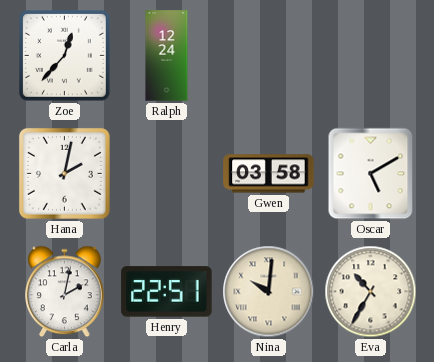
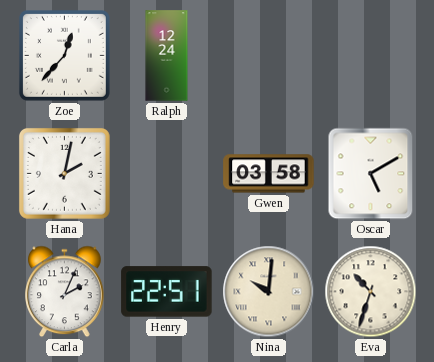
Carla: 2:02 -> 2:04 (65, 292)
Eva: 10:35 -> 10:33 (371, 292)
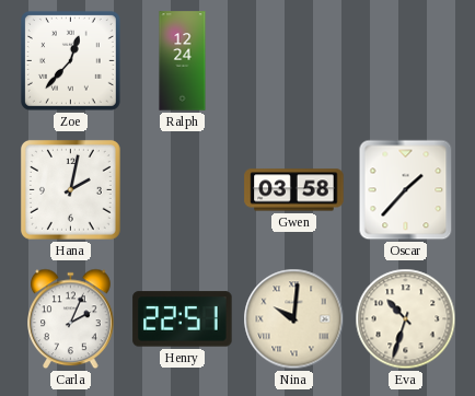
Oscar: 5:10 -> 1:37 (406, 190)
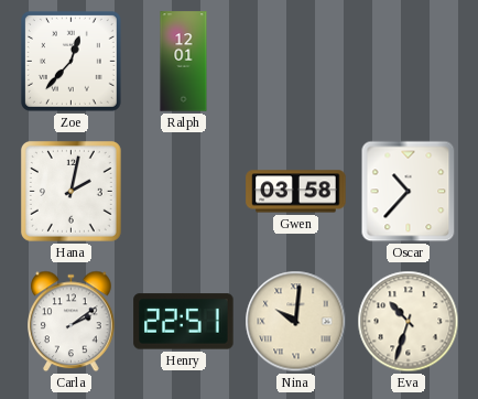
Ralph: 12:24 -> 12:01 (184, 62)
Oscar: 1:37 -> 10:37 (409, 192)
Carla: 2:04 -> 2:09 (72, 322)
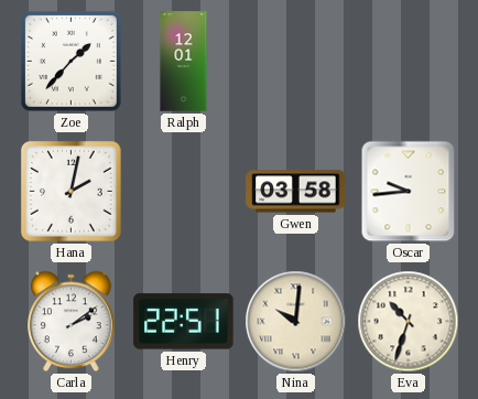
Zoe: 12:37 -> 1:37 (70, 61)
Oscar: 10:37 -> 9:44 (409, 192)
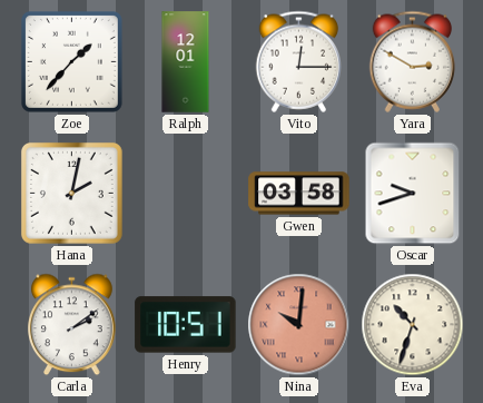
Vito: none -> 12:15 (299, 61)
Yara: none -> 2:50 (413, 61)
Oscar: 9:44 -> 9:42 (413, 194)
Henry: 22:51 -> 10:51 (186, 325)
Nina dial: cream -> salmon (299, 325)
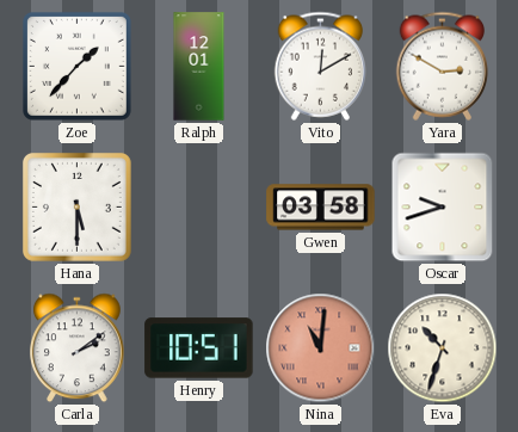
Vito: 12:15 -> 12:10 (321, 66)
Hana: 2:02 -> 5:30 (76, 206)
Nina: 10:01 -> 11:01 (321, 348)
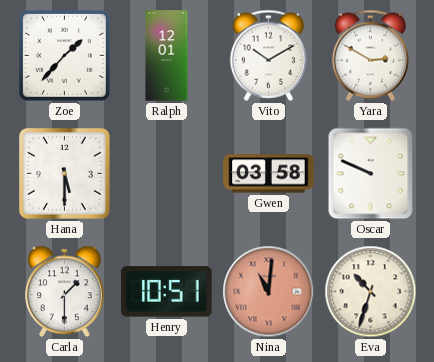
Vito: 12:10 -> 10:10 (269, 55)
Oscar: 9:42 -> 9:49 (371, 174)
Carla: 2:09 -> 1:30 (65, 292)
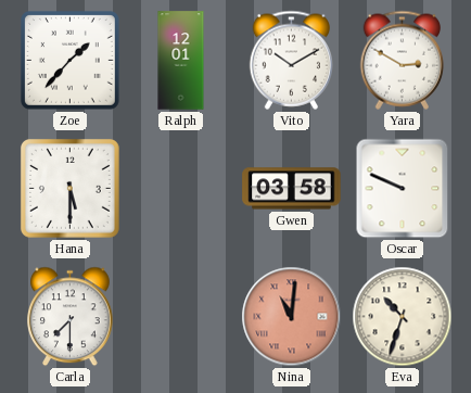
Carla: 1:30 -> 7:30 (71, 317)
Henry: 10:51 -> none (167, 292)
